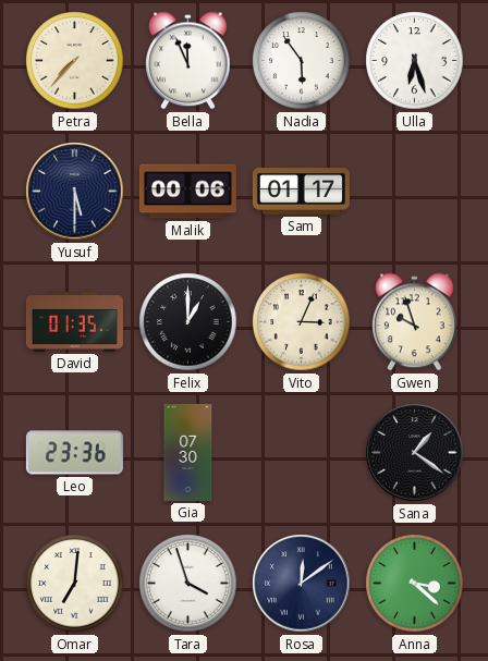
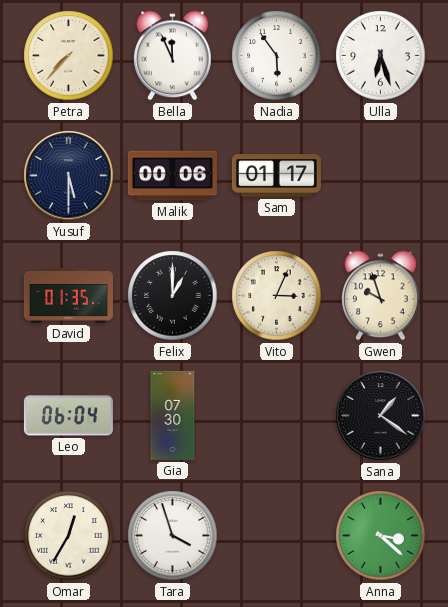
Leo: 23:36 -> 06:04 (68, 416)
Omar: 7:01 -> 12:35 (69, 536)
Rosa: 12:09 -> none (302, 584)
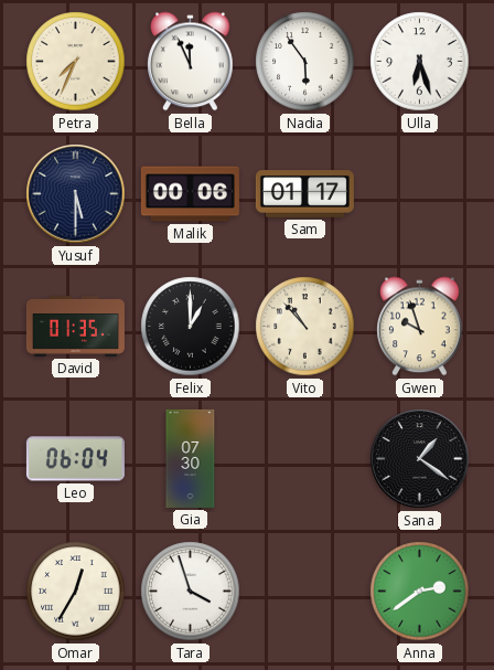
Petra: 7:37 -> 7:34 (76, 62)
Vito: 3:04 -> 10:53 (305, 327)
Anna: 3:22 -> 2:39 (420, 592)
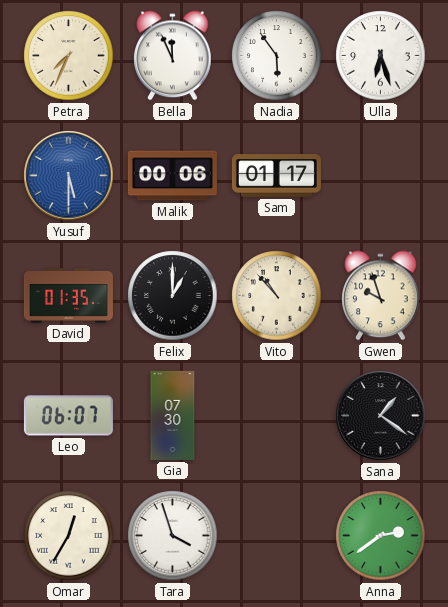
Yusuf dial: navy -> blue (69, 176)
Leo: 06:04 -> 06:07 (68, 416)
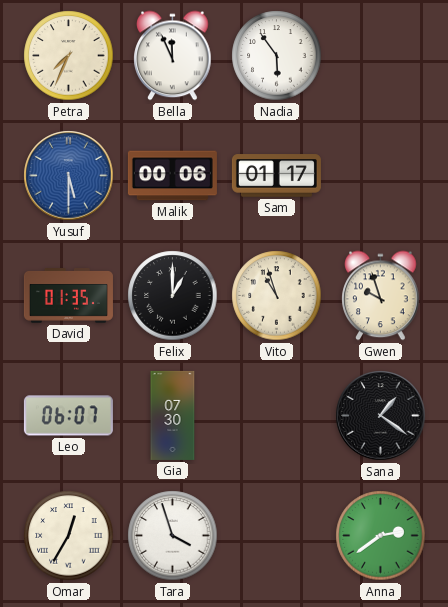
Ulla: 6:27 -> none (381, 56)
Vito: 10:53 -> 10:57 (277, 296)
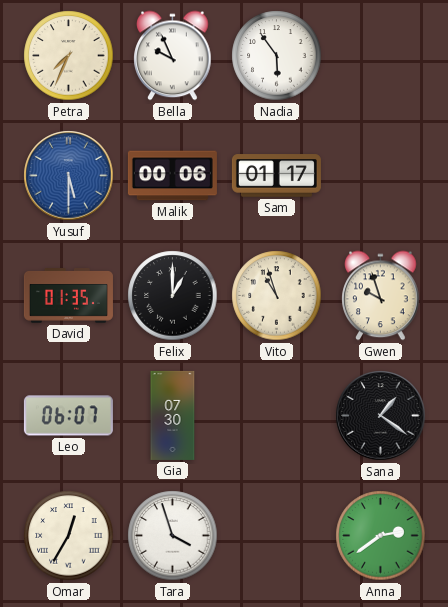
Bella: 11:56 -> 9:56 (173, 56)
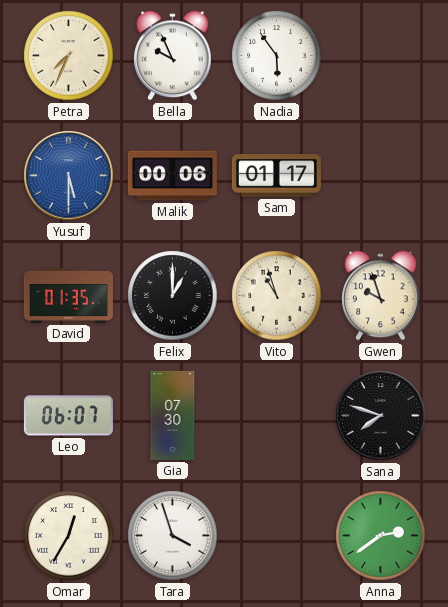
Sana: 1:21 -> 7:48 (381, 416)
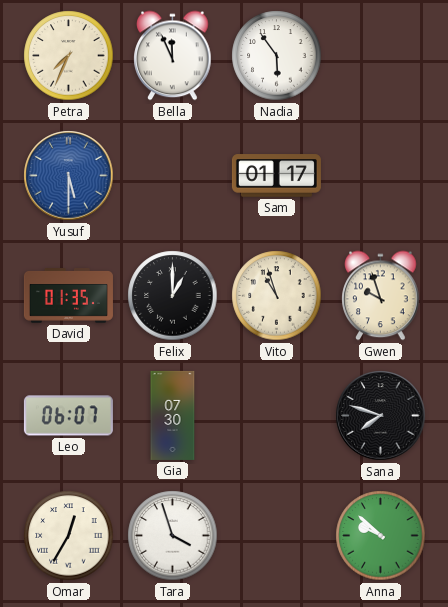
Bella: 9:56 -> 11:56 (173, 56)
Malik: 00:06 -> none (172, 176)
Anna: 2:39 -> 9:52 (381, 536)
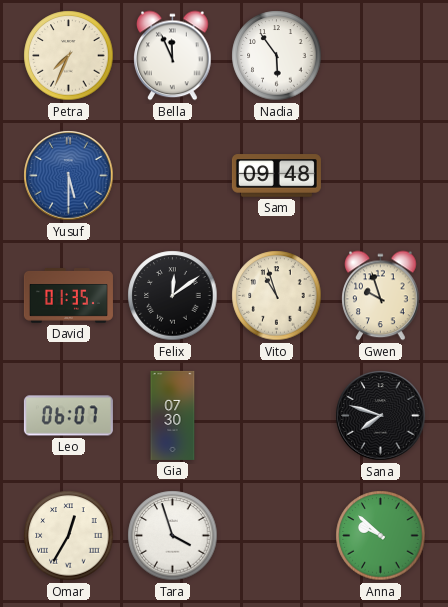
Sam: 01:17 -> 09:48 (276, 176)
Felix: 1:00 -> 12:09 (173, 296)
